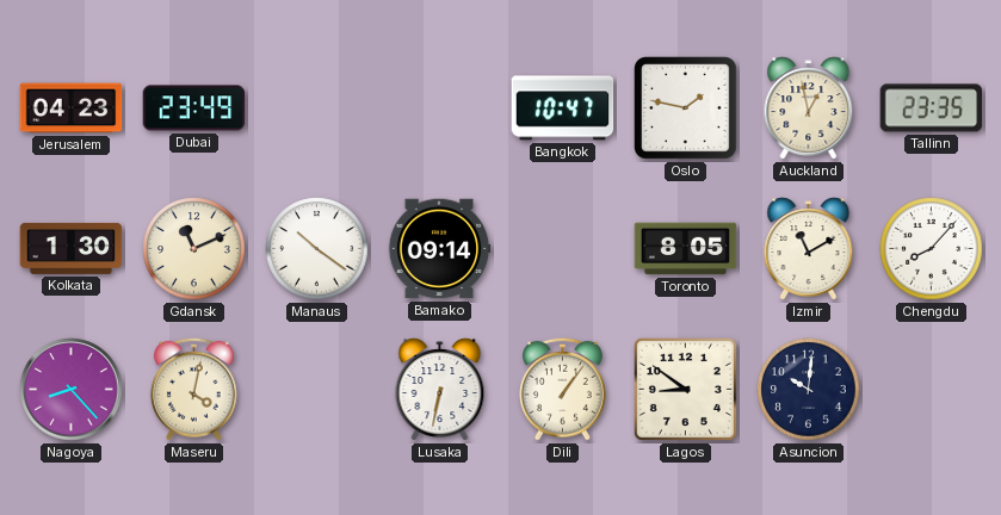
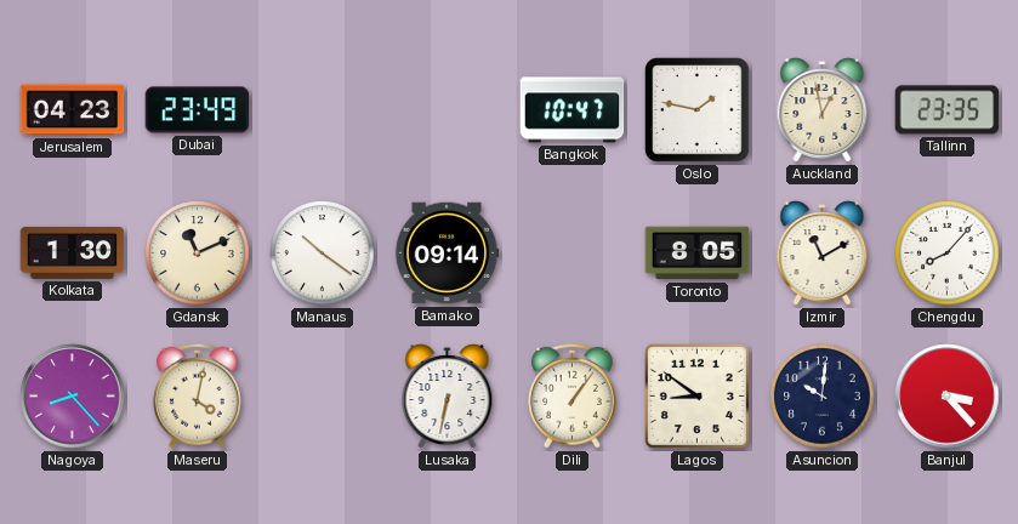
Banjul: none -> 3:23 (948, 397)
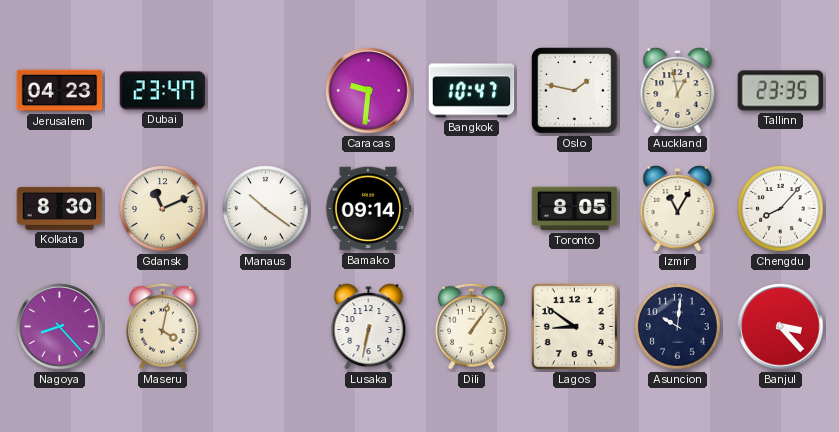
Dubai: 23:49 -> 23:47 (163, 91)
Caracas: none -> 9:31 (369, 91)
Kolkata: 1:30 -> 8:30 (60, 208)
Izmir: 11:10 -> 11:05 (678, 209)
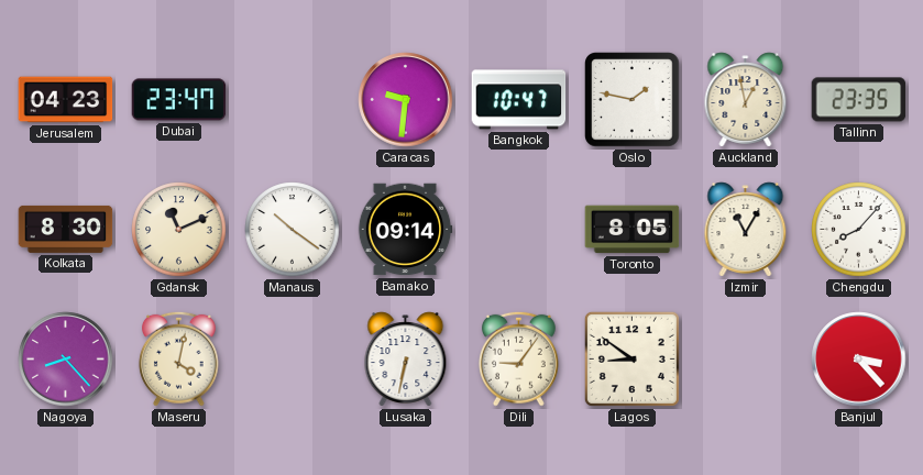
Dili: 1:06 -> 9:06 (519, 358)
Asuncion: 10:01 -> none (678, 327)
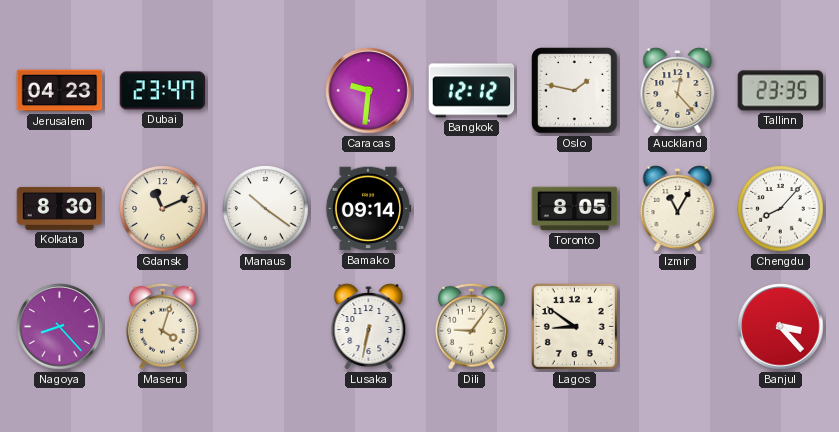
Bangkok: 10:47 -> 12:12 (472, 91)
Auckland: 12:58 -> 12:23 (678, 91)
Maseru: 4:02 -> 4:03 (163, 326)
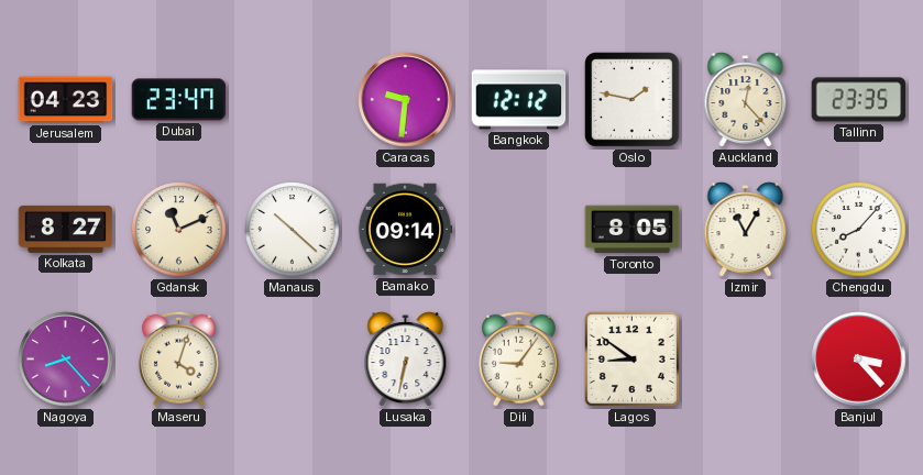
Kolkata: 8:30 -> 8:27 (66, 229)
Manaus: 10:21 -> 10:22 (293, 230)
